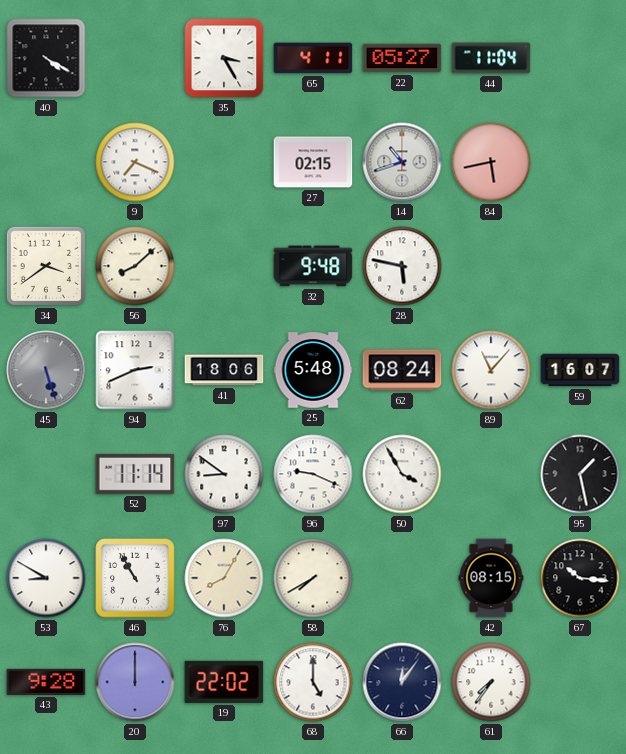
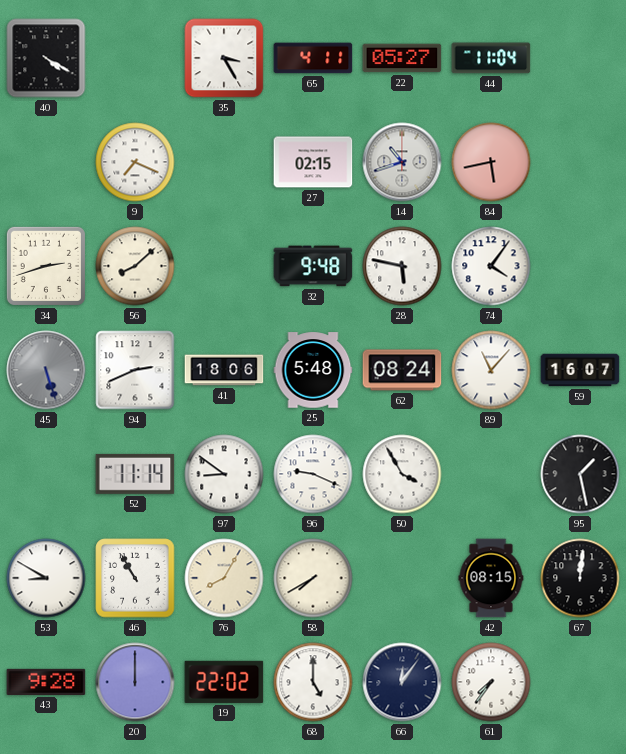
34: 3:39 -> 2:42 (46, 266)
74: none -> 4:06 (491, 266)
67: 10:16 -> 12:01 (580, 578)
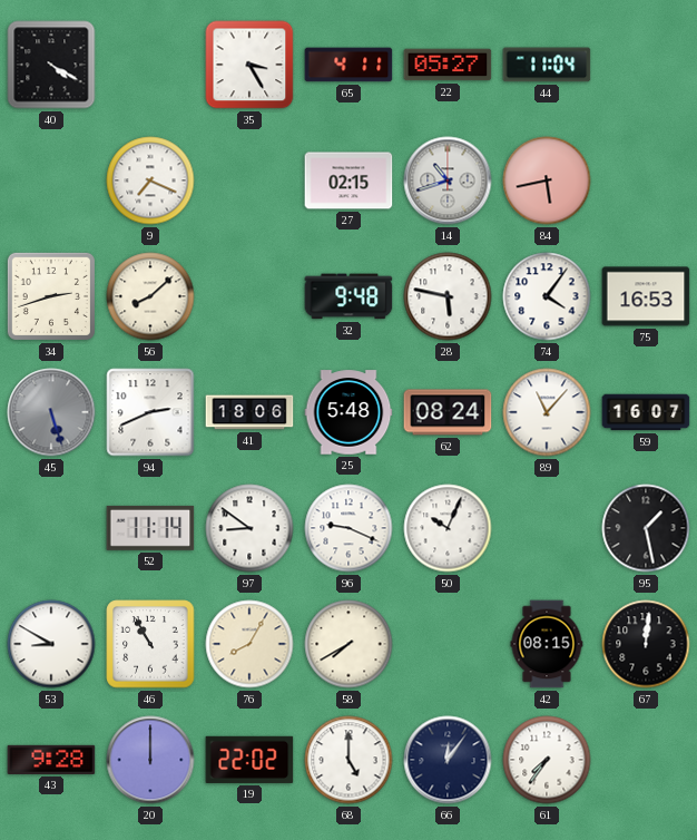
75: none -> 16:53 (646, 296)
50: 3:55 -> 10:04 (448, 528)
